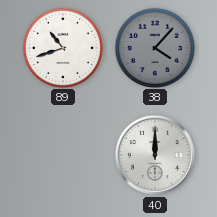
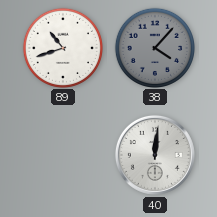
40: 12:00 -> 12:01 (155, 155)
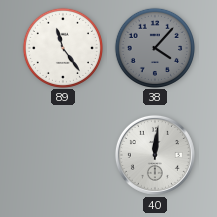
89: 10:42 -> 11:24 (62, 47)
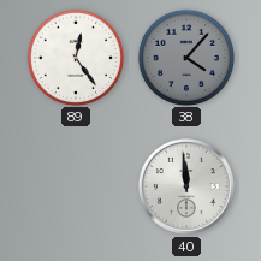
89: 11:24 -> 12:24 (75, 57)
40: 12:01 -> 11:59 (186, 186)
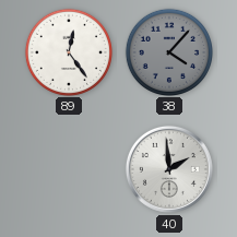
40: 11:59 -> 1:59 (169, 169)
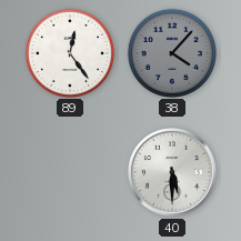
40: 1:59 -> 5:30 (172, 172)
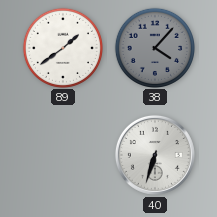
89: 12:24 -> 1:39 (62, 47)
40: 5:30 -> 6:33 (155, 155)
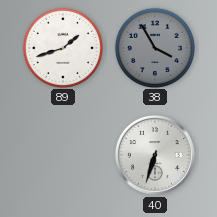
89: 1:39 -> 1:42 (62, 47)
38: 4:07 -> 3:55 (154, 47)
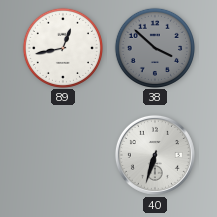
89: 1:42 -> 12:43 (62, 47)
38: 3:55 -> 3:52 (154, 47)
